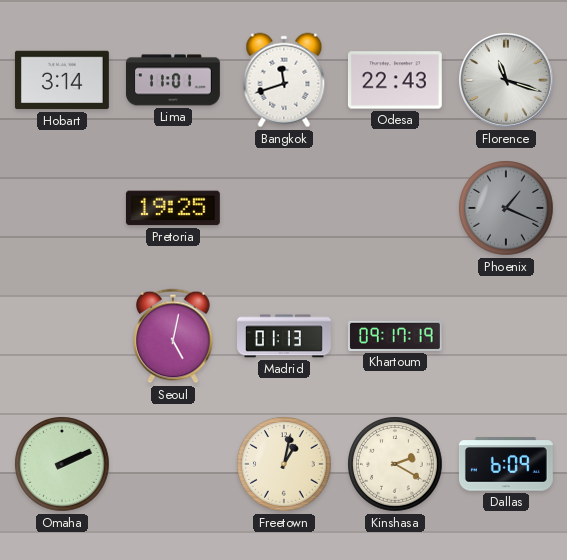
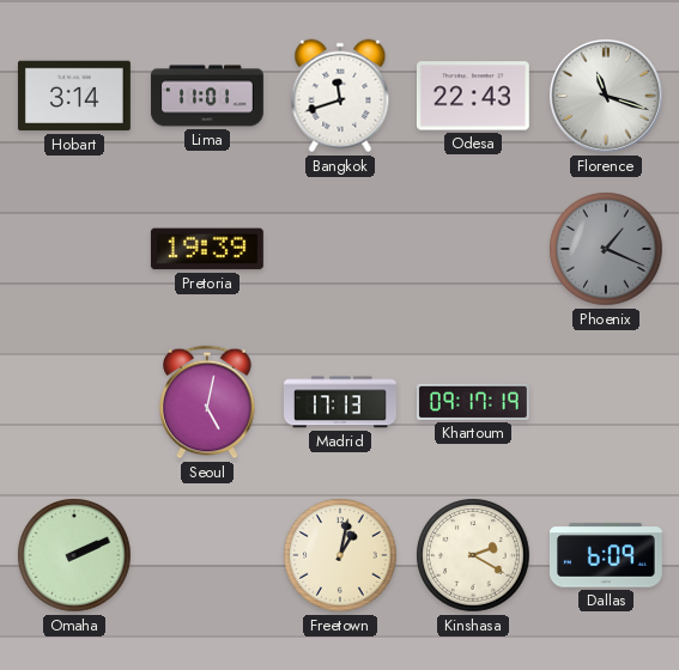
Pretoria: 19:25 -> 19:39 (207, 249)
Madrid: 01:13 -> 17:13 (341, 402)
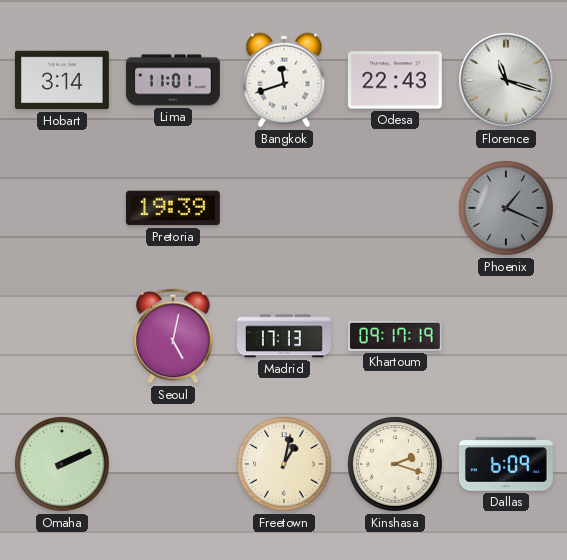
Kinshasa: 2:20 -> 2:18 (395, 464)
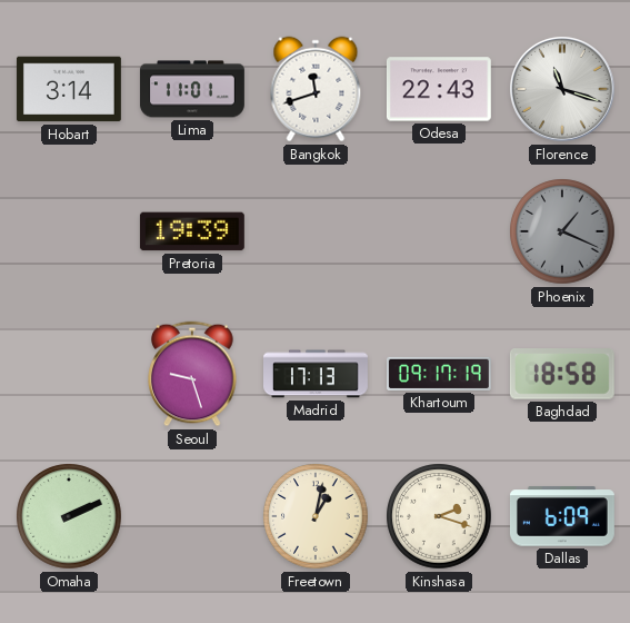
Seoul: 5:02 -> 9:27 (192, 374)
Baghdad: none -> 18:58 (562, 374)
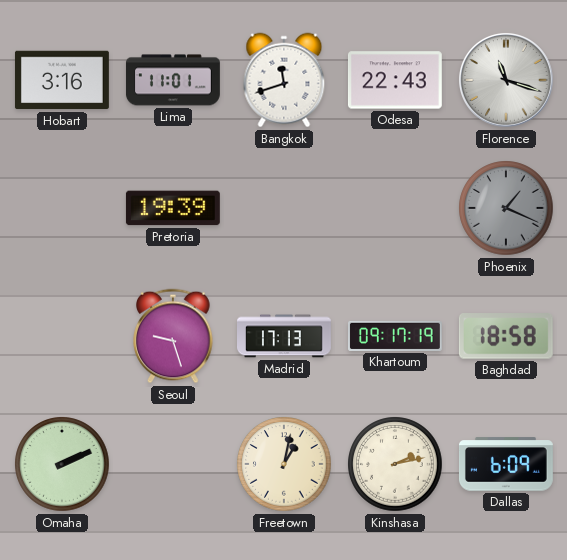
Hobart: 3:14 -> 3:16 (62, 80)
Kinshasa: 2:18 -> 2:13 (395, 464)
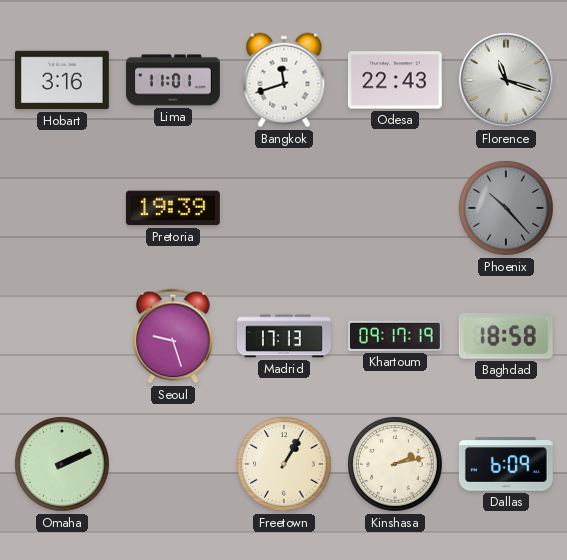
Phoenix: 1:19 -> 10:23 (506, 208)
Freetown: 1:02 -> 1:05 (284, 464)
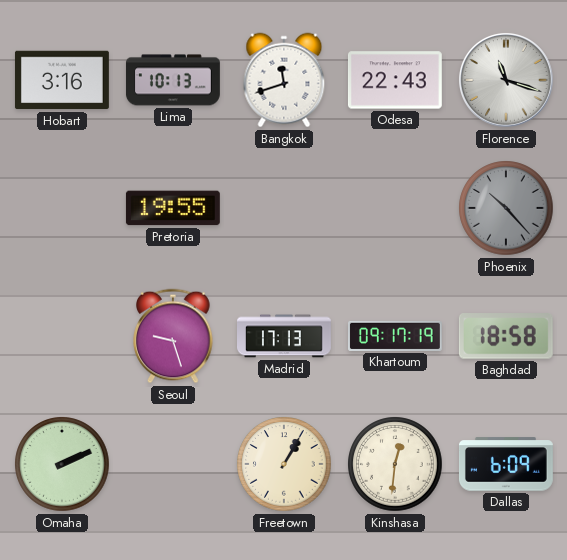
Lima: 11:01 -> 10:13 (173, 80)
Pretoria: 19:39 -> 19:55 (173, 208)
Kinshasa: 2:13 -> 12:31 (395, 464)
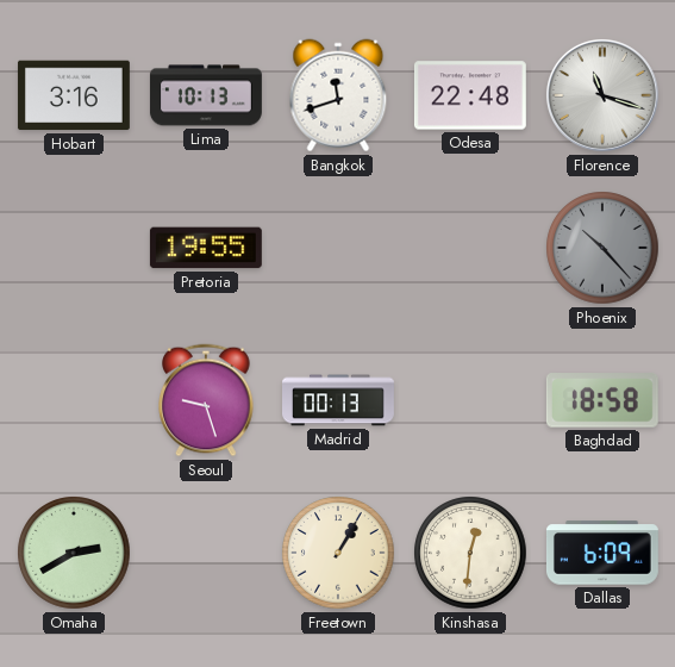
Odesa: 22:43 -> 22:48 (470, 95)
Madrid: 17:13 -> 00:13 (339, 400)
Khartoum: 09:17 -> none (396, 336)
Omaha: 2:11 -> 2:40 (74, 553)
